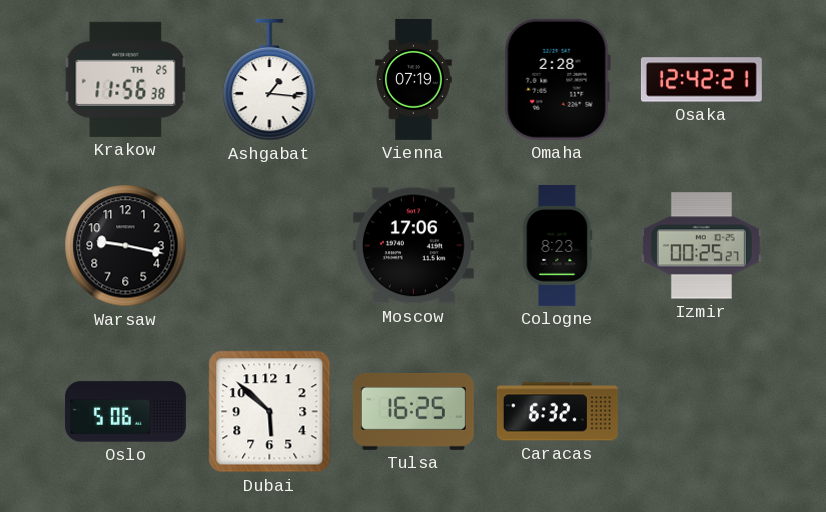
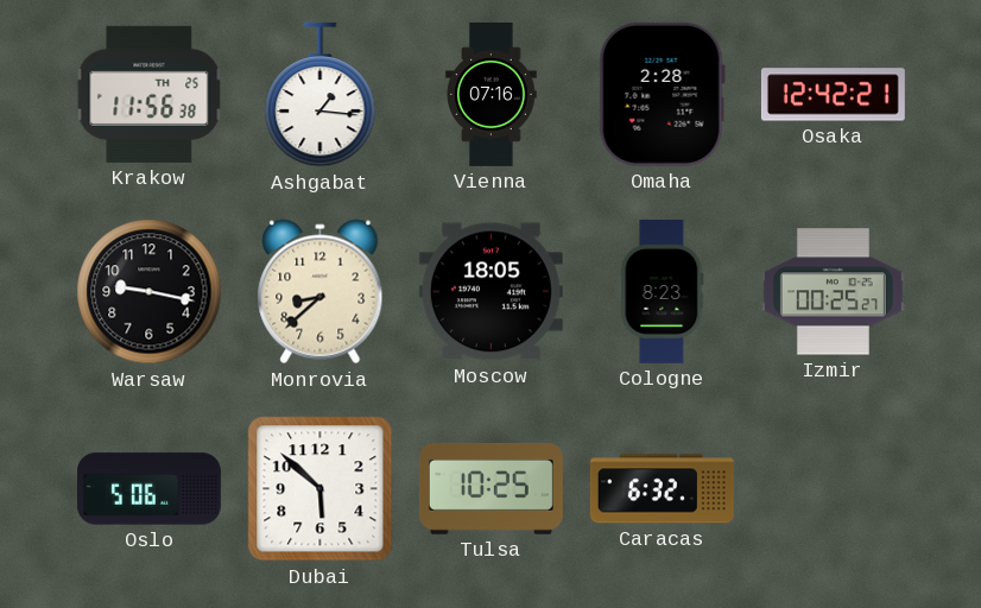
Vienna: 07:19 -> 07:16 (492, 94)
Monrovia: none -> 8:38 (321, 292)
Moscow: 17:06 -> 18:05 (491, 292)
Tulsa: 16:25 -> 10:25 (491, 489)
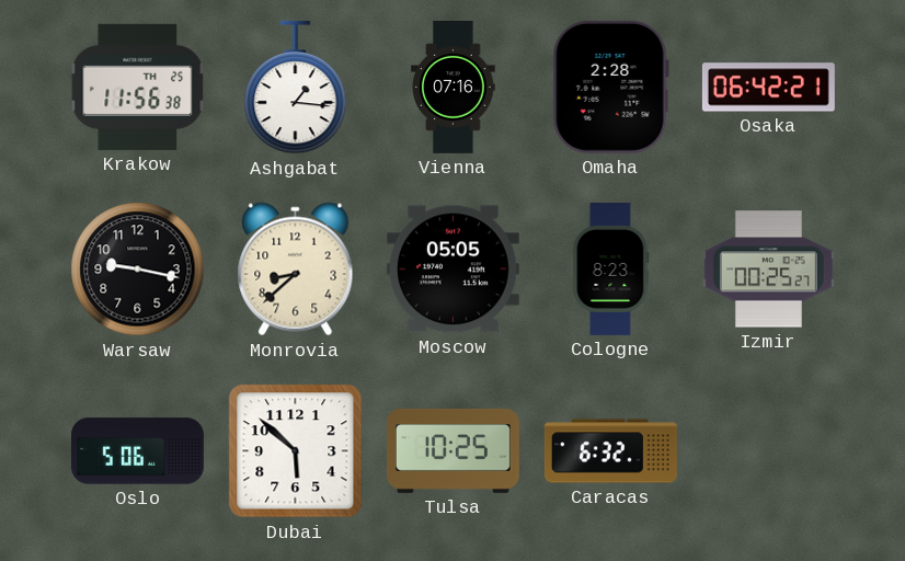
Osaka: 12:42 -> 06:42 (768, 88)
Moscow: 18:05 -> 05:05 (452, 270)
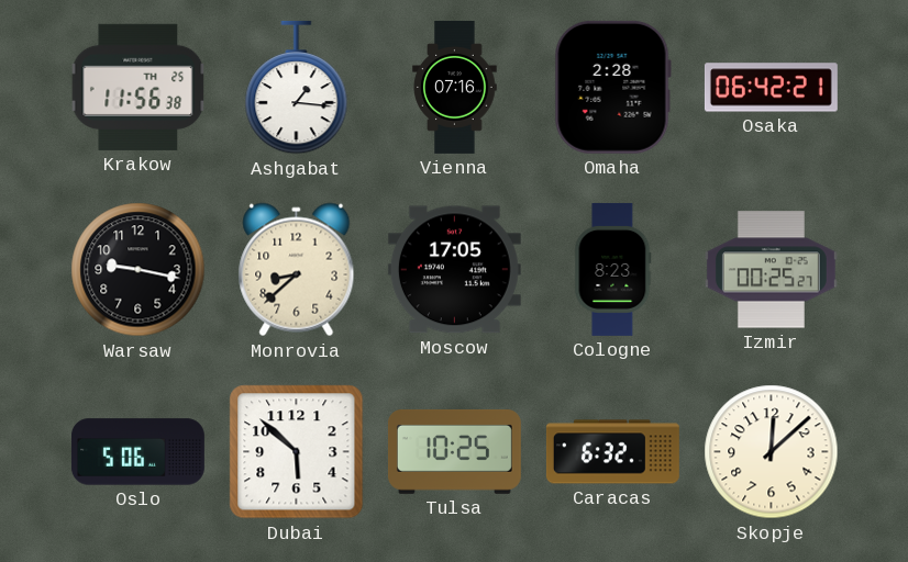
Moscow: 05:05 -> 17:05 (454, 270)
Skopje: none -> 12:08 (772, 452)
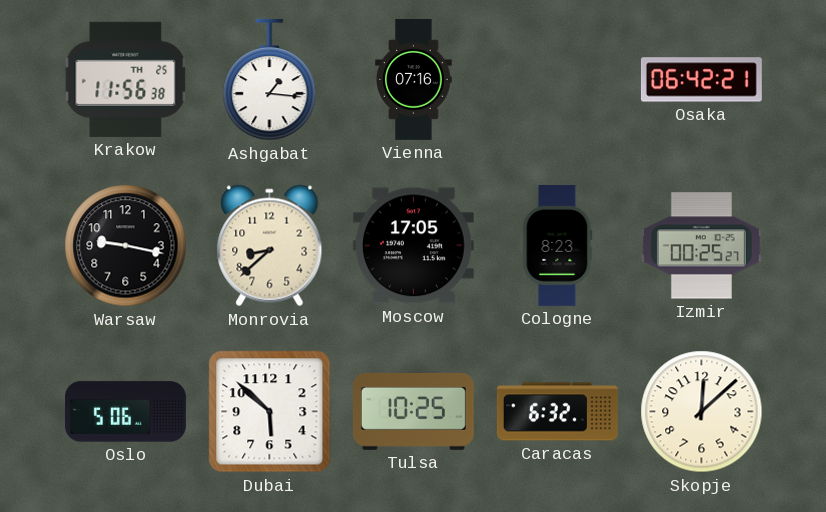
Omaha: 2:28 -> none (612, 87)
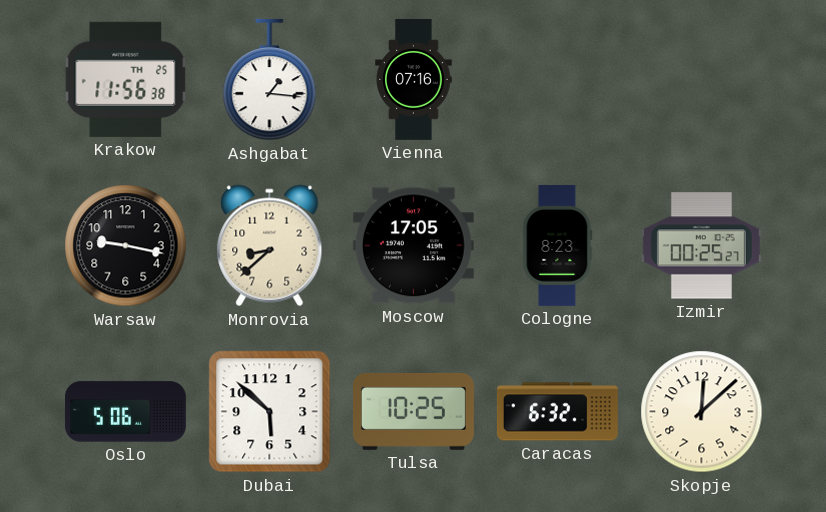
Osaka: 06:42 -> none (701, 80)
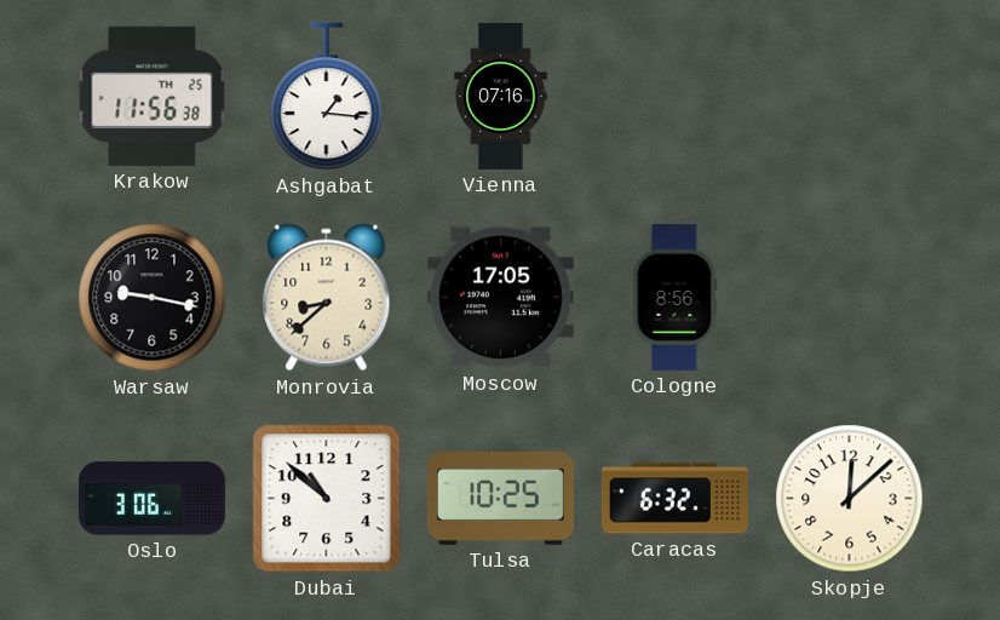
Cologne: 8:23 -> 8:56 (676, 297)
Izmir: 00:25 -> none (701, 246)
Oslo: 5:06 -> 3:06 (151, 499)
Dubai: 5:52 -> 10:52 (327, 499)
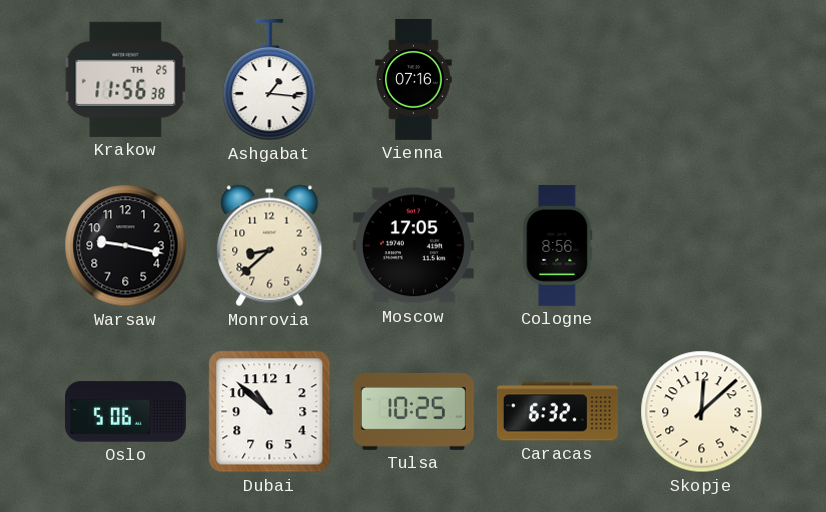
Oslo: 3:06 -> 5:06 (125, 412)
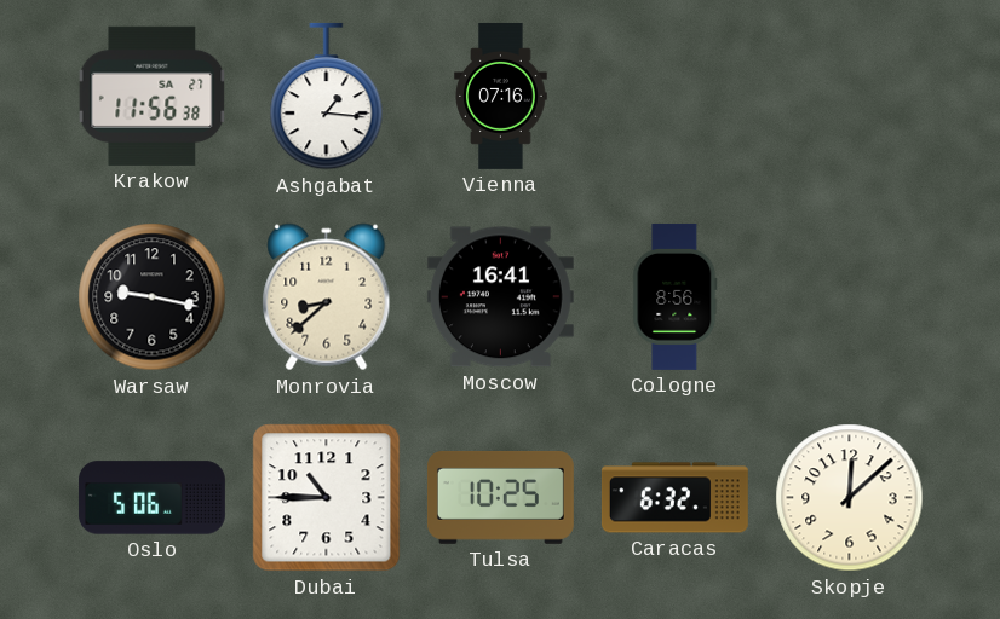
Krakow date: TH 25 -> SA 27 (153, 96)
Moscow: 17:05 -> 16:41 (500, 297)
Dubai: 10:52 -> 10:45 (327, 498)
